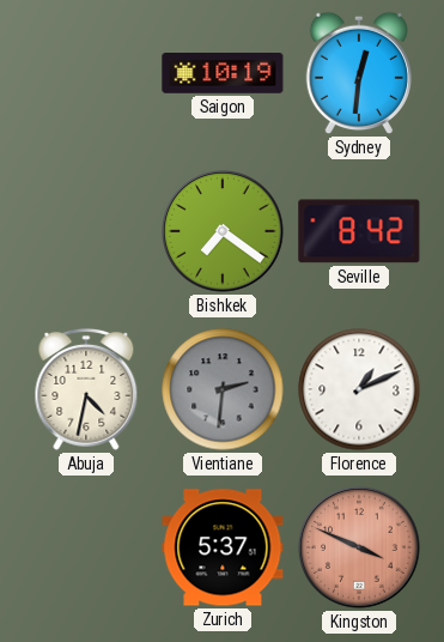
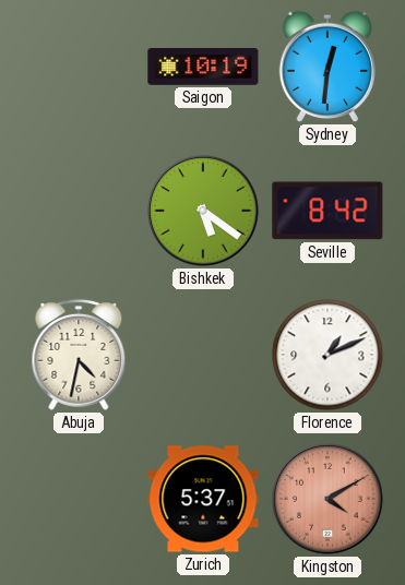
Bishkek: 7:21 -> 5:21 (203, 211)
Vientiane: 2:31 -> none (223, 389)
Kingston: 3:49 -> 4:10 (327, 499)
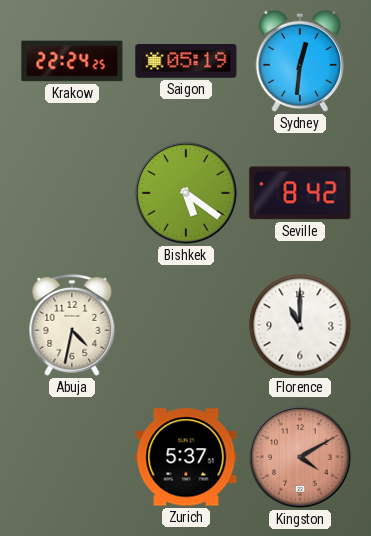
Krakow: none -> 22:24 (72, 61)
Saigon: 10:19 -> 05:19 (186, 62)
Florence: 1:11 -> 11:00 (300, 325)
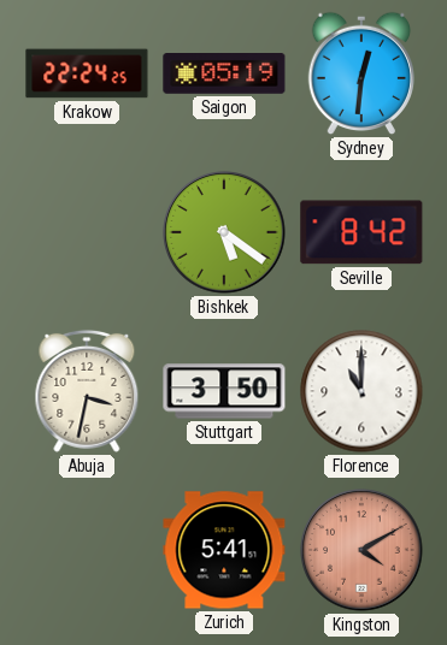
Abuja: 4:32 -> 3:32 (87, 391)
Stuttgart: none -> 3:50 (224, 391)
Zurich: 5:37 -> 5:41 (224, 550)
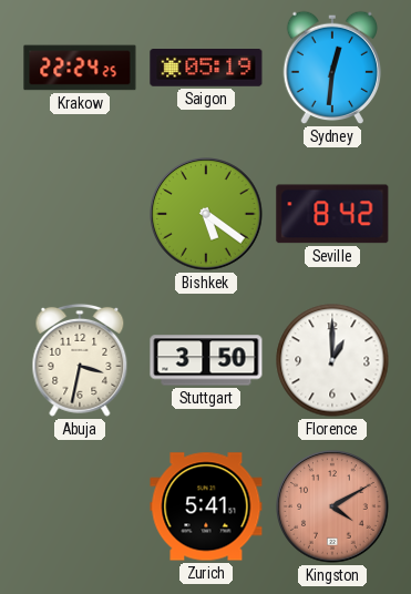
Florence: 11:00 -> 1:00 (332, 360)
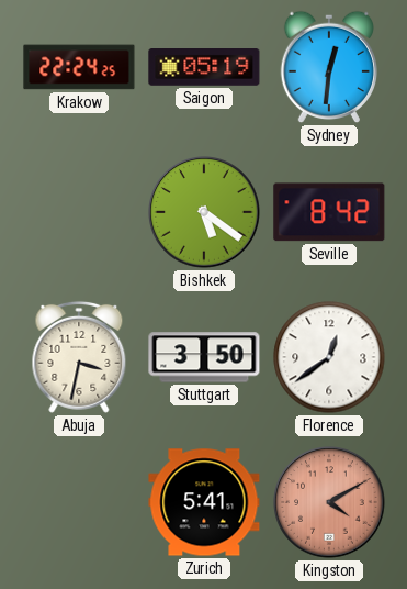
Florence: 1:00 -> 12:39 (329, 357)
